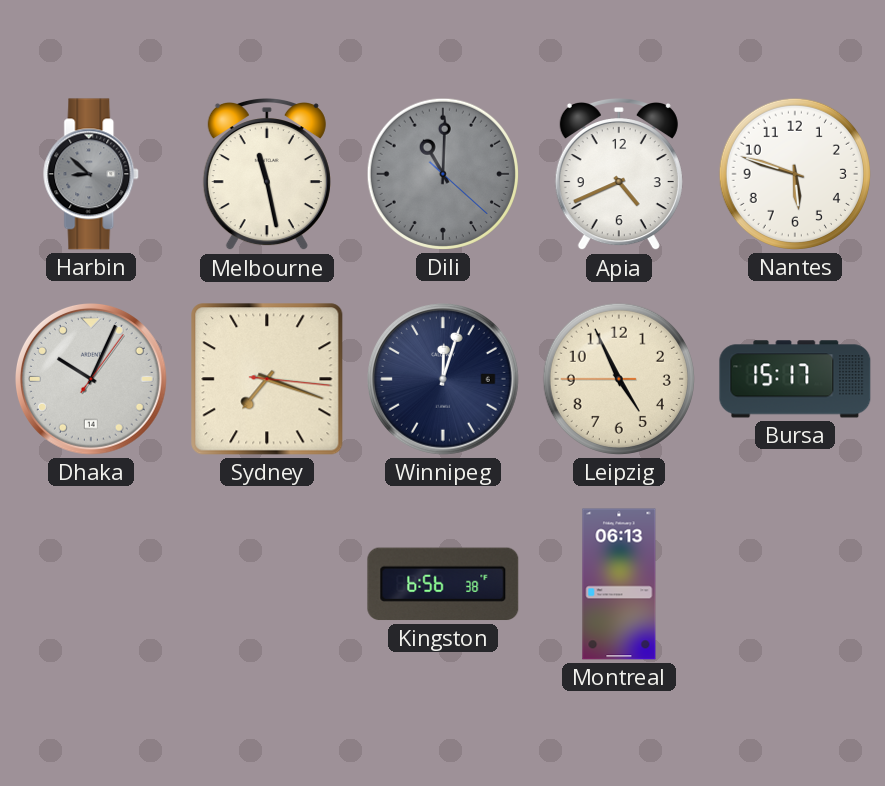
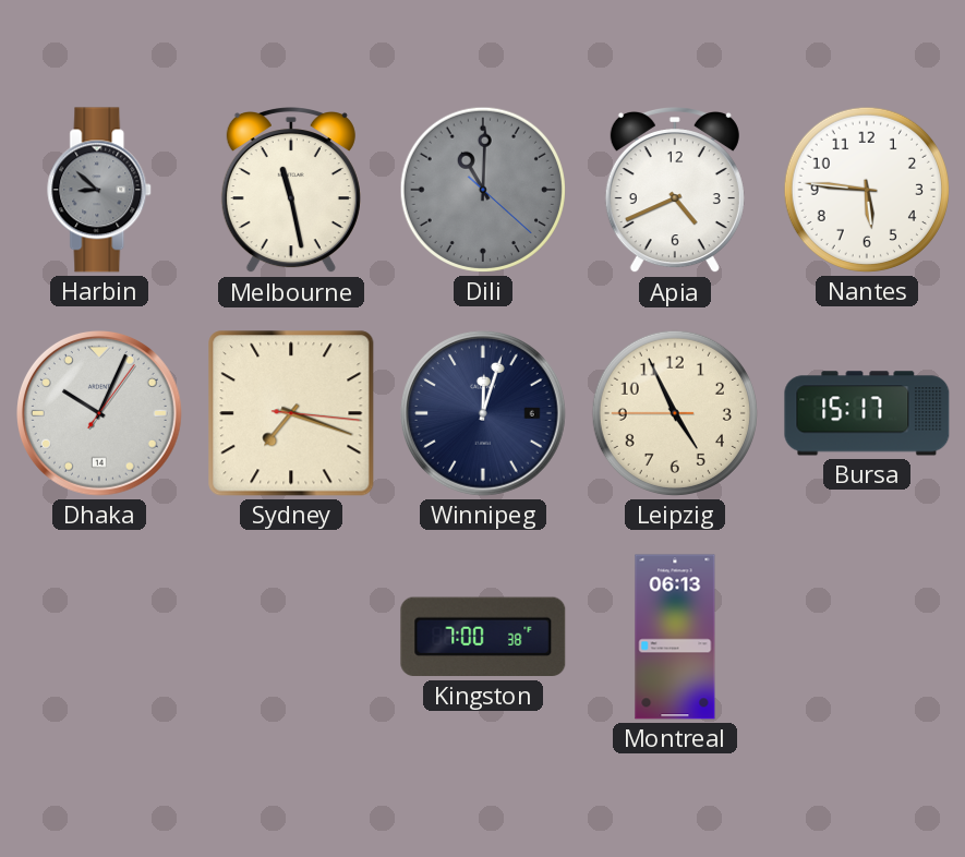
Nantes: 5:48 -> 5:46 (867, 190)
Kingston: 6:56 -> 7:00 (483, 637)
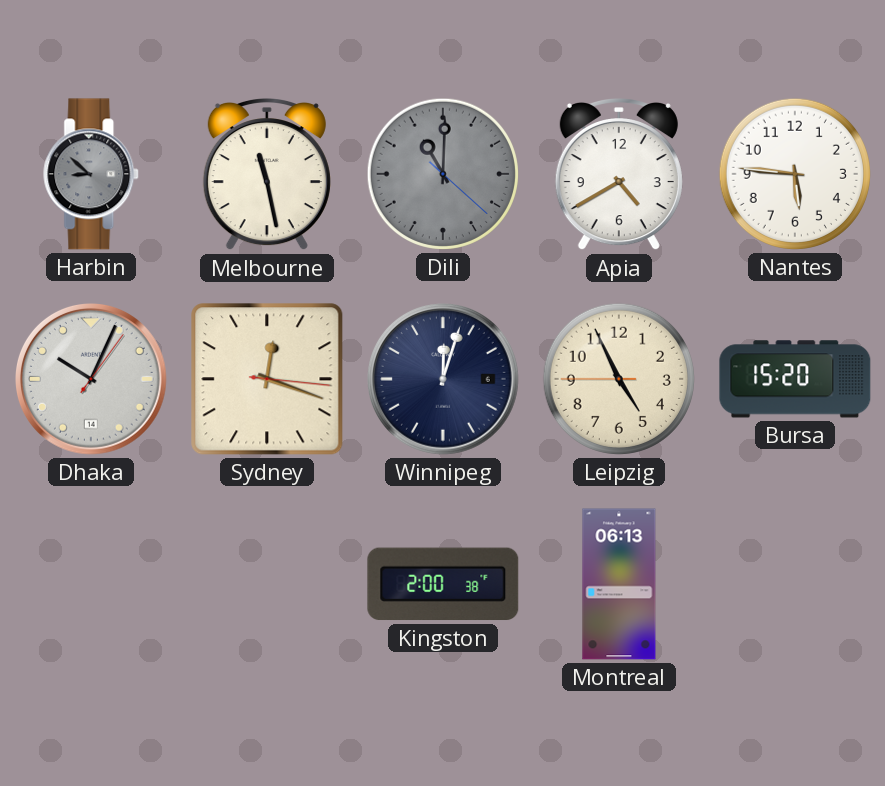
Apia: 4:41 -> 4:40 (619, 175)
Sydney: 7:18 -> 12:18 (267, 379)
Bursa: 15:17 -> 15:20 (795, 379)
Kingston: 7:00 -> 2:00 (443, 584)
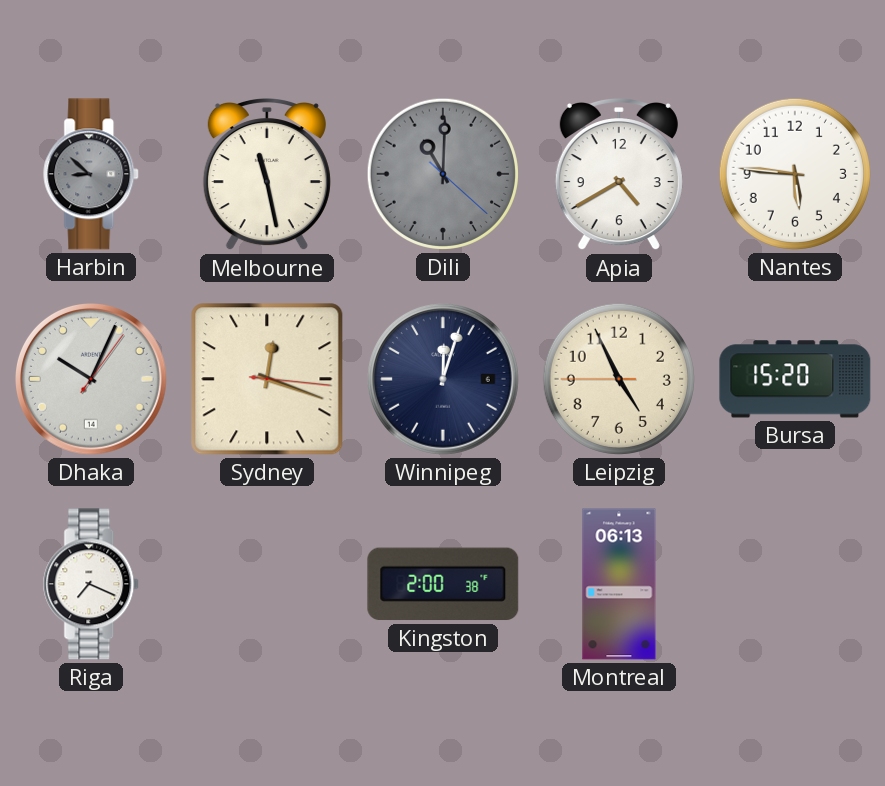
Riga: none -> 7:19 (92, 584)
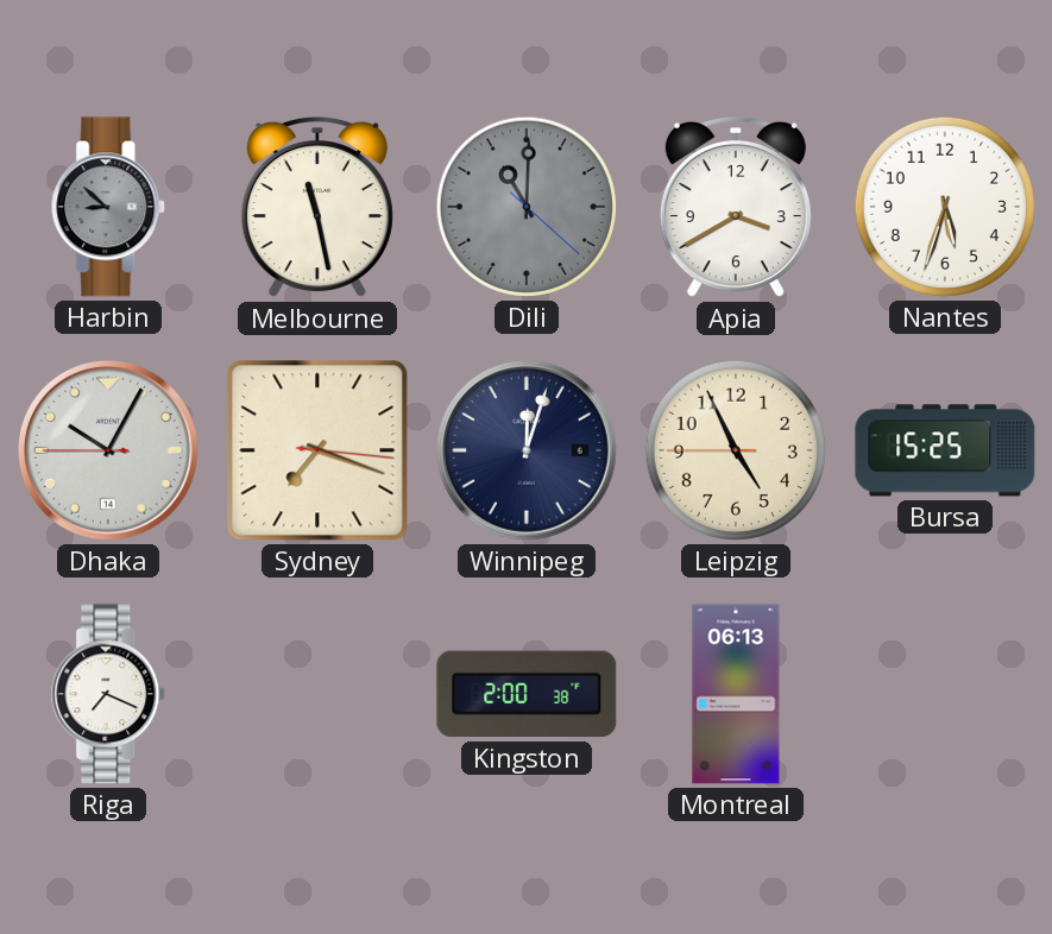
Apia: 4:40 -> 3:40 (736, 208)
Nantes: 5:46 -> 5:33 (945, 207)
Dhaka: 10:04:06 -> 10:04:45 (109, 452)
Sydney: 12:18 -> 7:18 (317, 450)
Bursa: 15:20 -> 15:25 (945, 450)
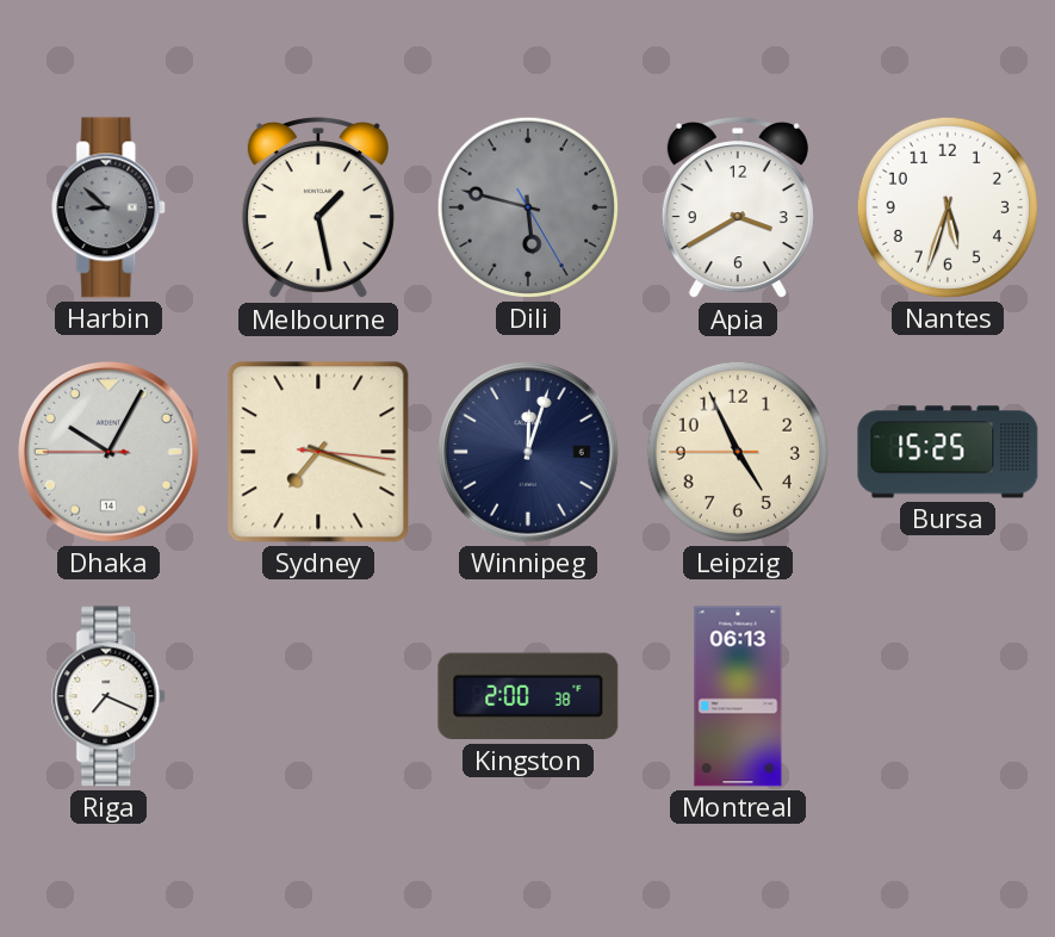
Melbourne: 11:28 -> 1:28 (318, 209)
Dili: 11:00 -> 5:47 (528, 207)
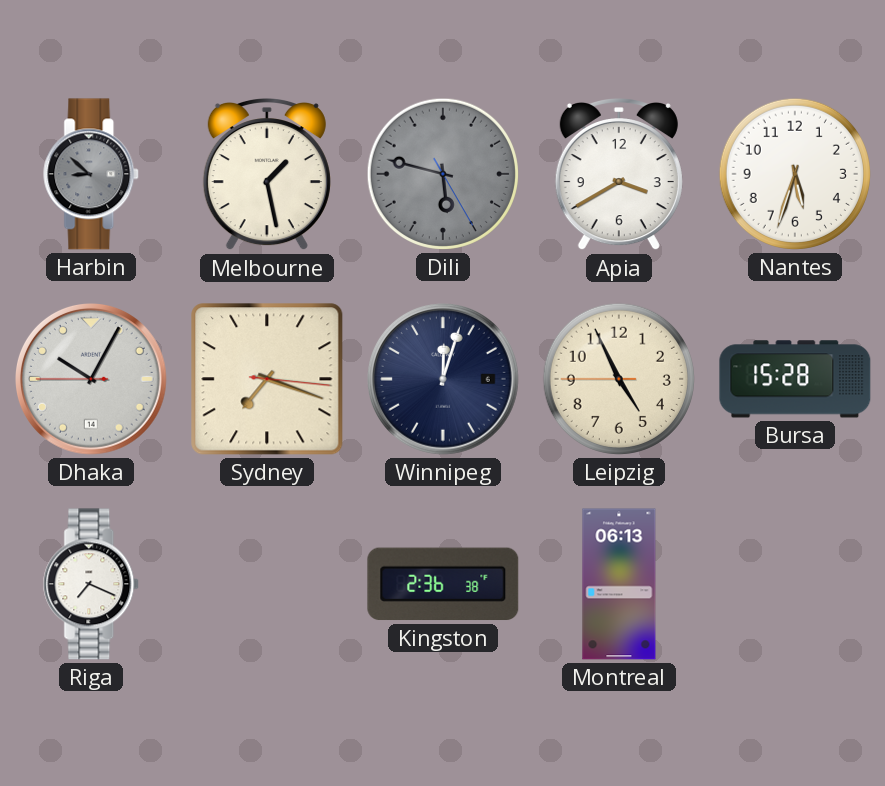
Bursa: 15:25 -> 15:28 (795, 379)
Kingston: 2:00 -> 2:36 (443, 584)
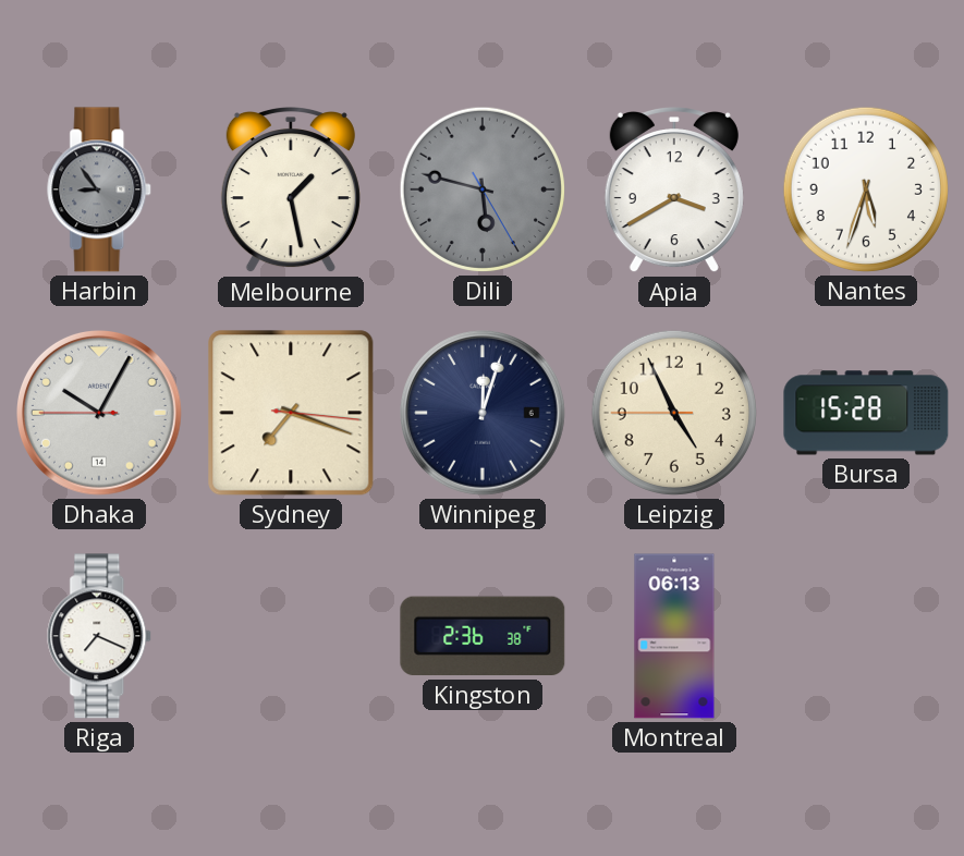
Harbin: 8:52 -> 8:54 (100, 189)
